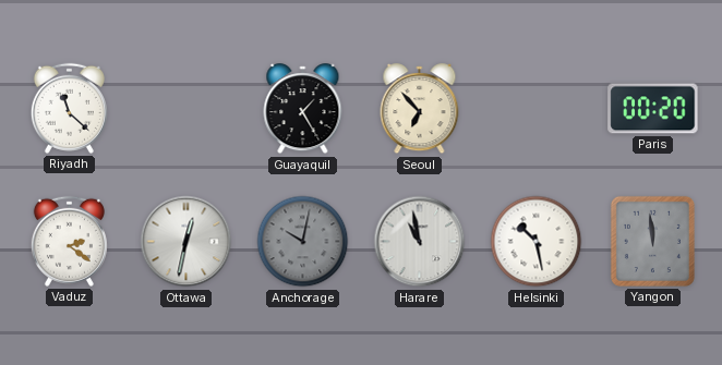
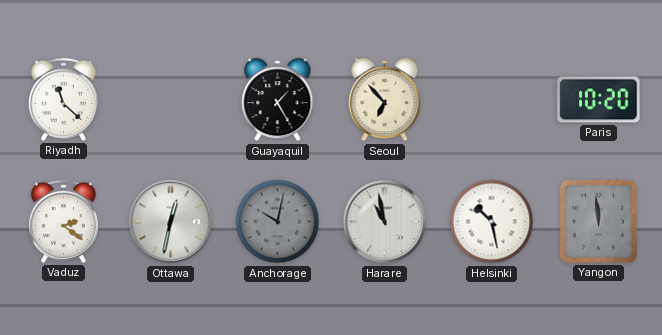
Paris: 00:20 -> 10:20 (599, 100)
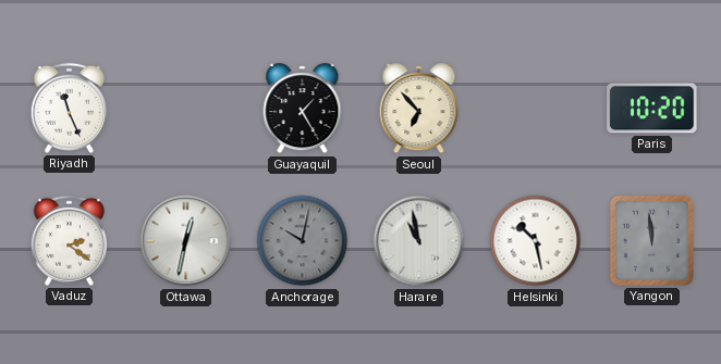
Riyadh: 11:22 -> 11:26 (69, 108)
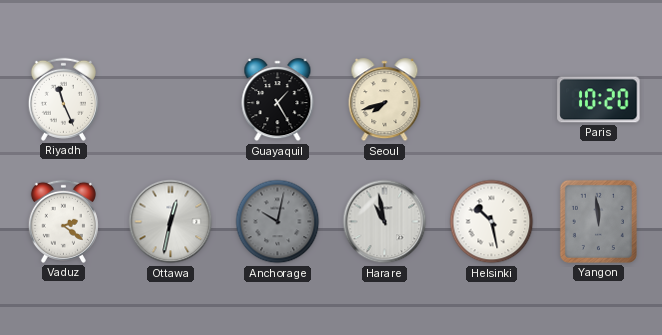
Seoul: 6:53 -> 7:42 (385, 100)
